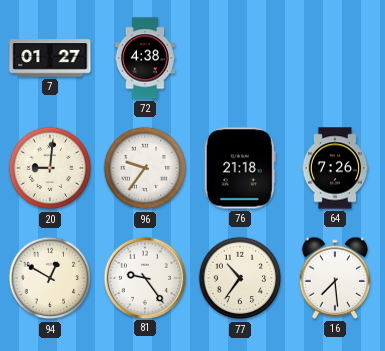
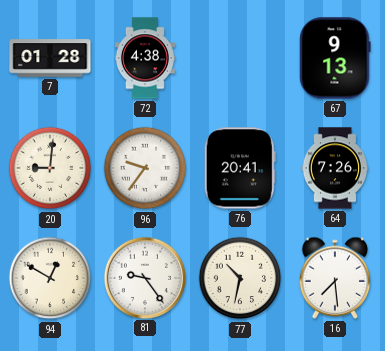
7: 01:27 -> 01:28 (50, 58)
67: none -> 9:13 (335, 58)
76: 21:18 -> 20:41 (240, 168)
77: 10:36 -> 10:32 (240, 278)
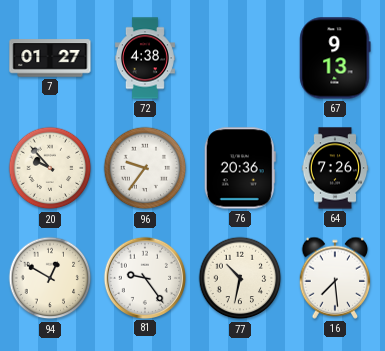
7: 01:28 -> 01:27 (50, 58)
20: 9:01 -> 9:53 (50, 168)
76: 20:41 -> 20:36 (240, 168)
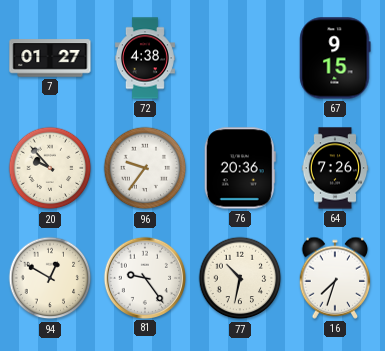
67: 9:13 -> 9:15 (335, 58)
16: 7:29 -> 7:33 (335, 278)
